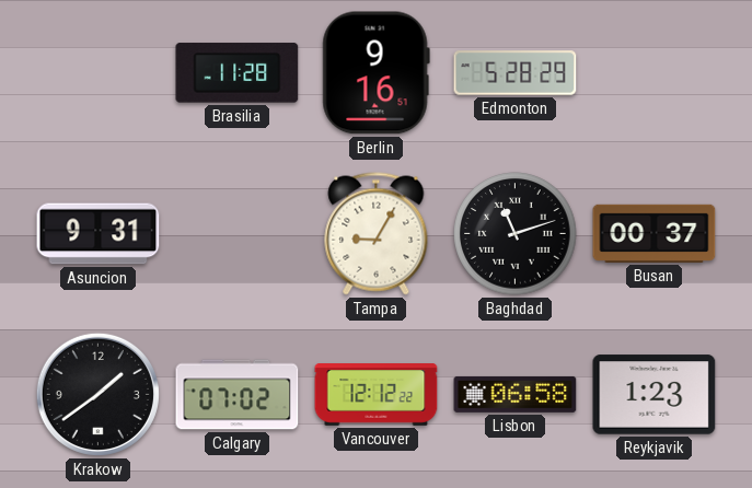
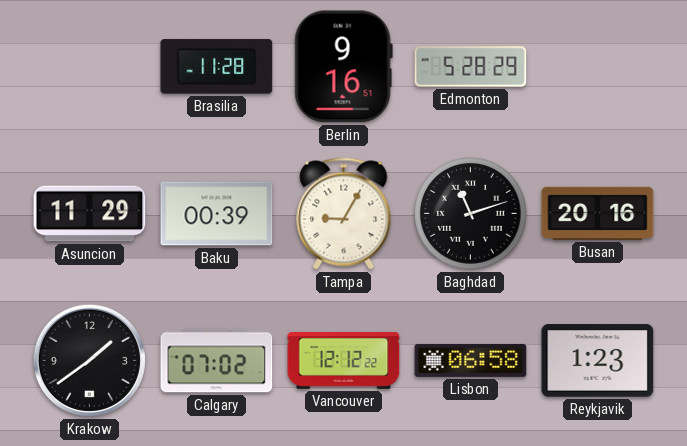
Asuncion: 9:31 -> 11:29 (90, 214)
Baku: none -> 00:39 (217, 214)
Busan: 00:37 -> 20:16 (598, 213)
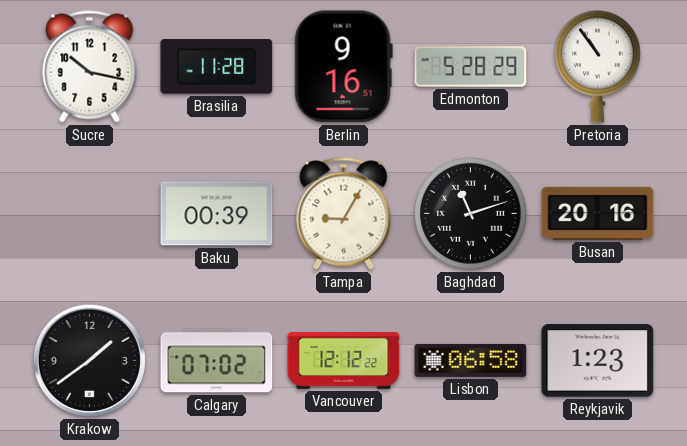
Sucre: none -> 10:17 (90, 67)
Pretoria: none -> 10:54 (598, 66)
Asuncion: 11:29 -> none (90, 214)
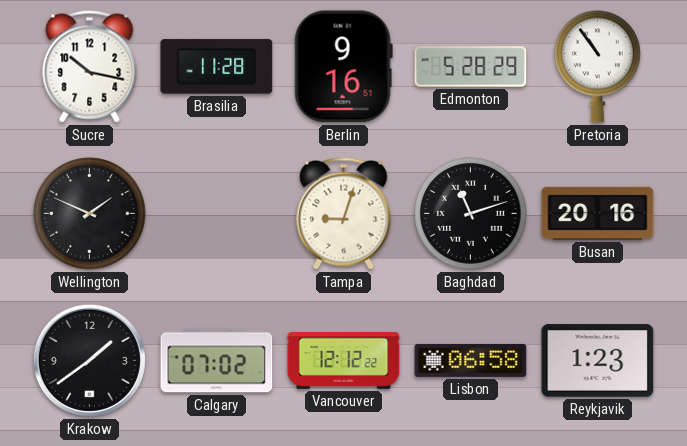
Wellington: none -> 1:49 (90, 214)
Baku: 00:39 -> none (217, 214)
Tampa: 9:05 -> 9:03 (344, 214)
